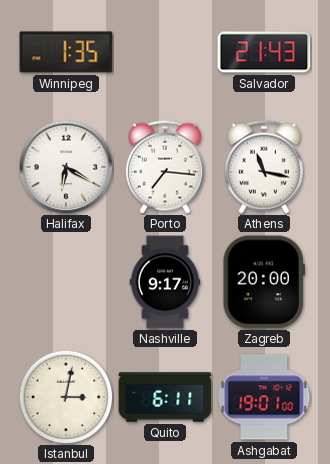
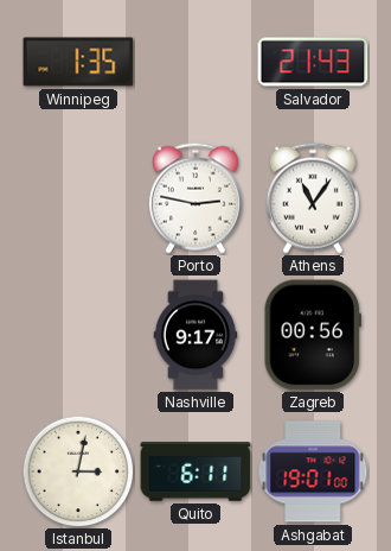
Halifax: 6:20 -> none (66, 167)
Porto: 7:16 -> 2:47 (195, 198)
Athens: 11:17 -> 11:06 (313, 198)
Zagreb: 20:00 -> 00:56 (313, 335)
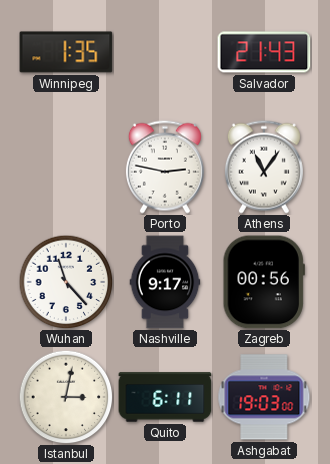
Wuhan: none -> 11:23 (66, 282)
Ashgabat: 19:01 -> 19:03 (264, 397)
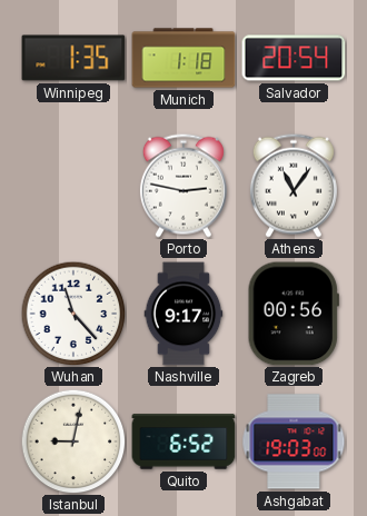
Munich: none -> 1:18 (183, 58)
Salvador: 21:43 -> 20:54 (294, 58)
Istanbul: 3:02 -> 9:02 (73, 441)
Quito: 6:11 -> 6:52 (183, 441)
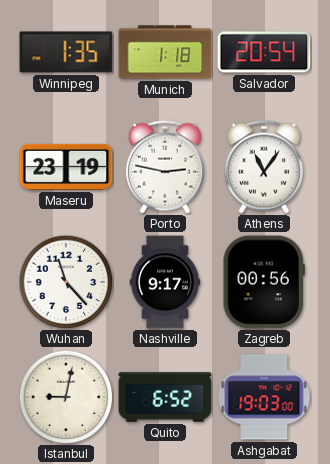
Maseru: none -> 23:19 (66, 167)
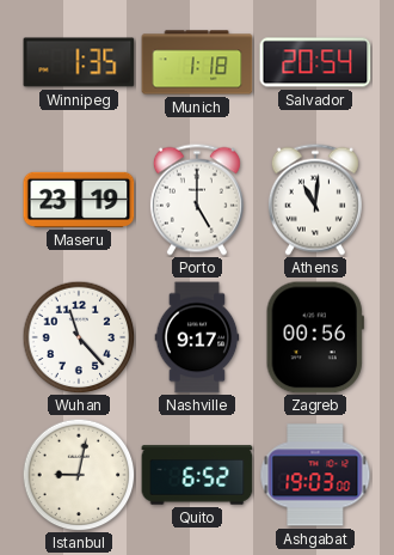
Porto: 2:47 -> 5:00 (197, 200)
Athens: 11:06 -> 11:01 (315, 200)
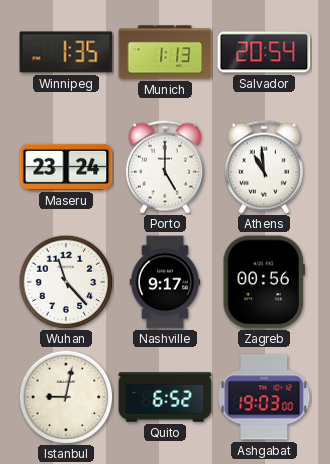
Munich: 1:18 -> 1:13 (165, 52)
Maseru: 23:19 -> 23:24 (66, 167)
Athens: 11:01 -> 10:59 (264, 167)
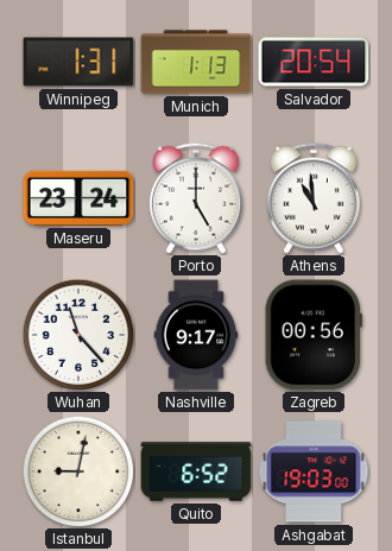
Winnipeg: 1:35 -> 1:31 (78, 62)
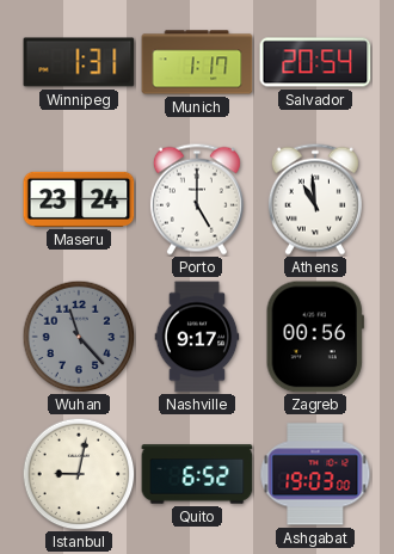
Munich: 1:13 -> 1:17 (197, 62)
Wuhan dial: white -> grey (79, 337)
